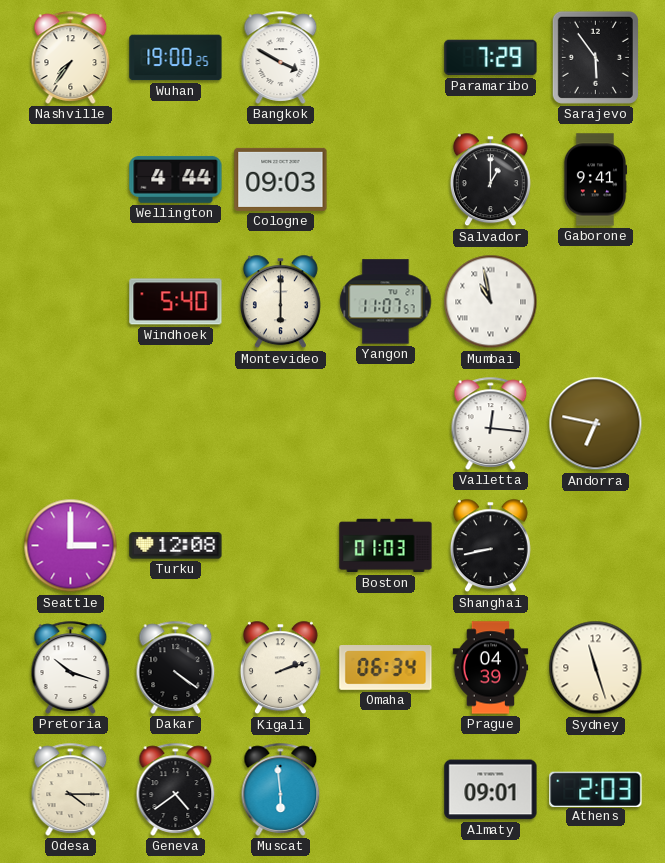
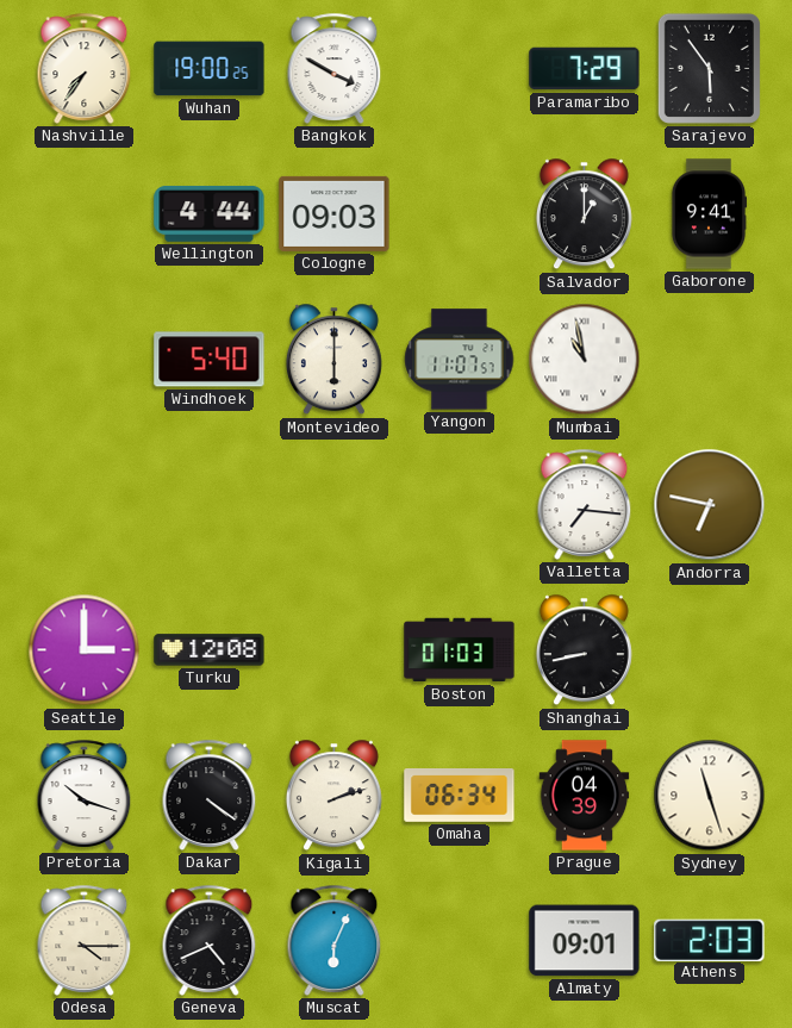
Valletta: 12:16 -> 7:16 (585, 504)
Geneva: 4:39 -> 4:41 (210, 940)
Muscat: 5:59 -> 6:04 (335, 940)
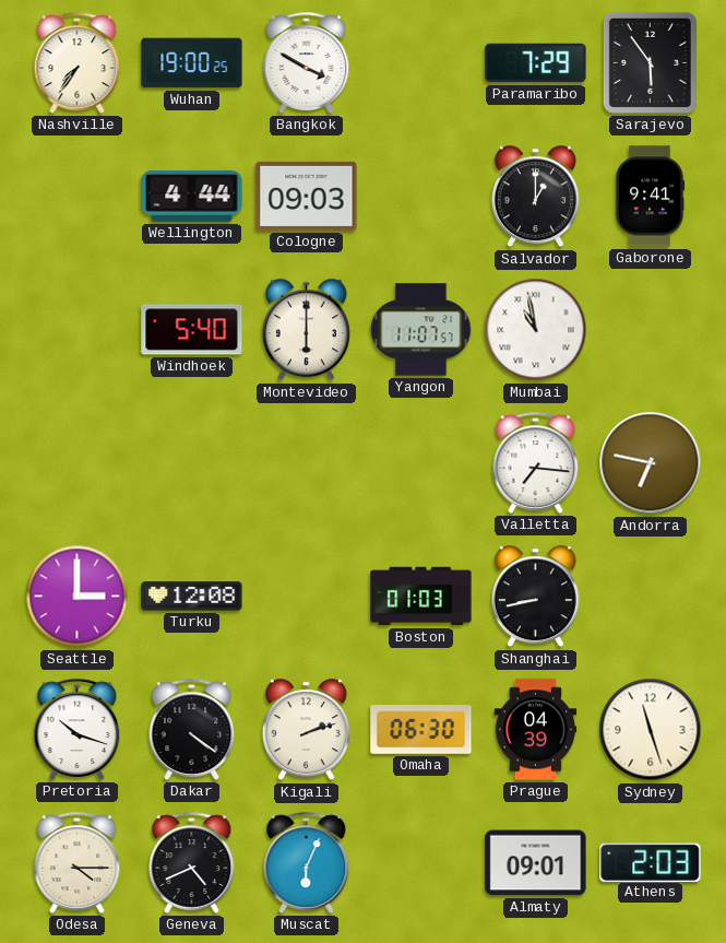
Omaha: 06:34 -> 06:30 (421, 730)
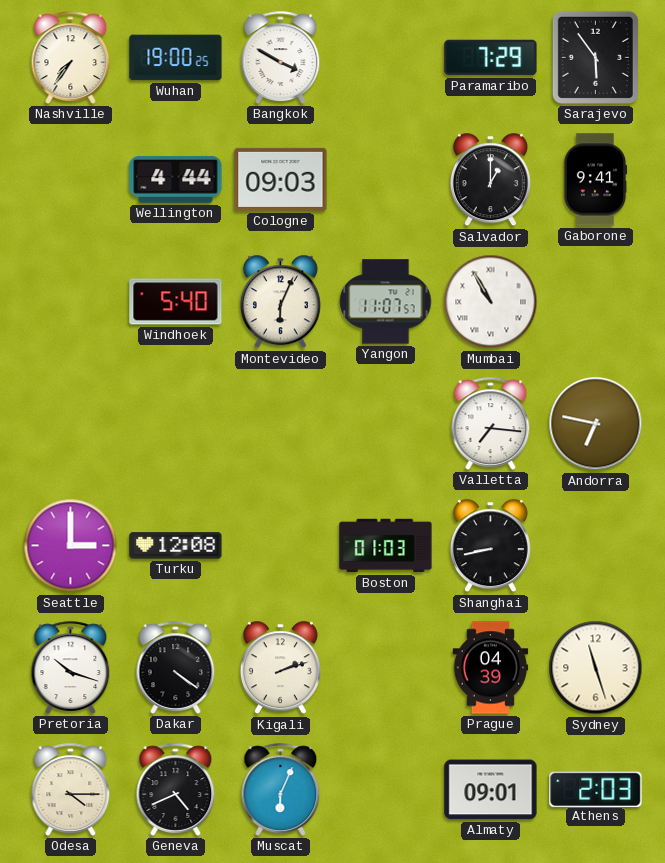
Montevideo: 6:00 -> 6:04 (280, 302)
Mumbai: 10:58 -> 10:55 (491, 302)
Omaha: 06:30 -> none (421, 730)
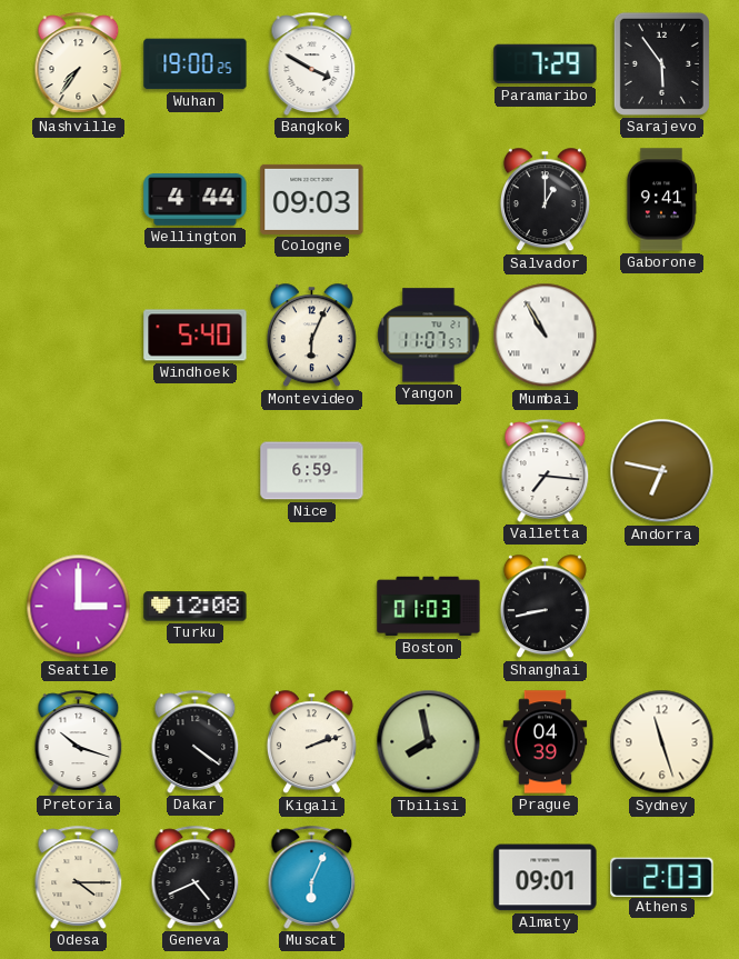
Nice: none -> 6:59 (312, 471)
Tbilisi: none -> 7:58 (429, 742)
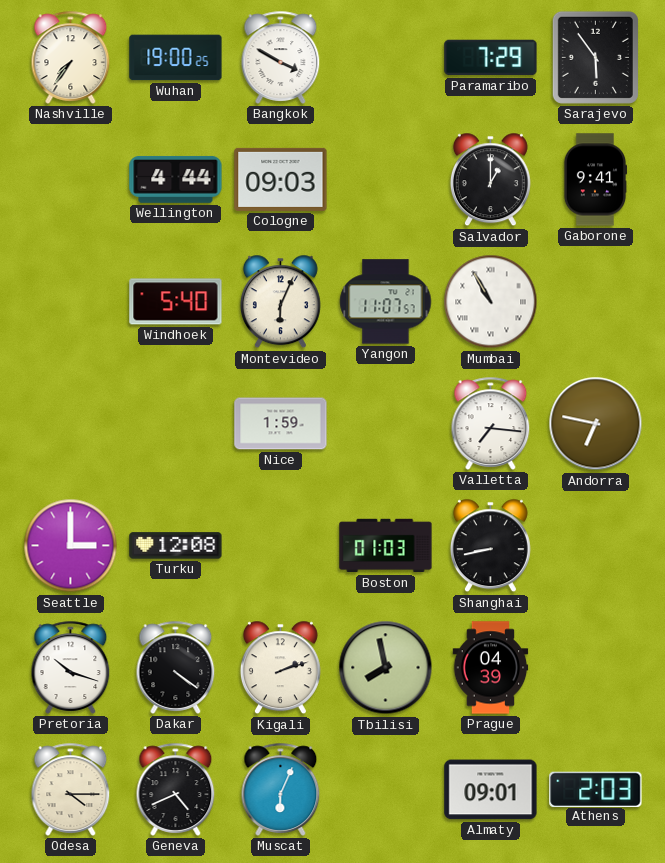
Nice: 6:59 -> 1:59 (281, 424)
Sydney: 11:27 -> none (662, 742)
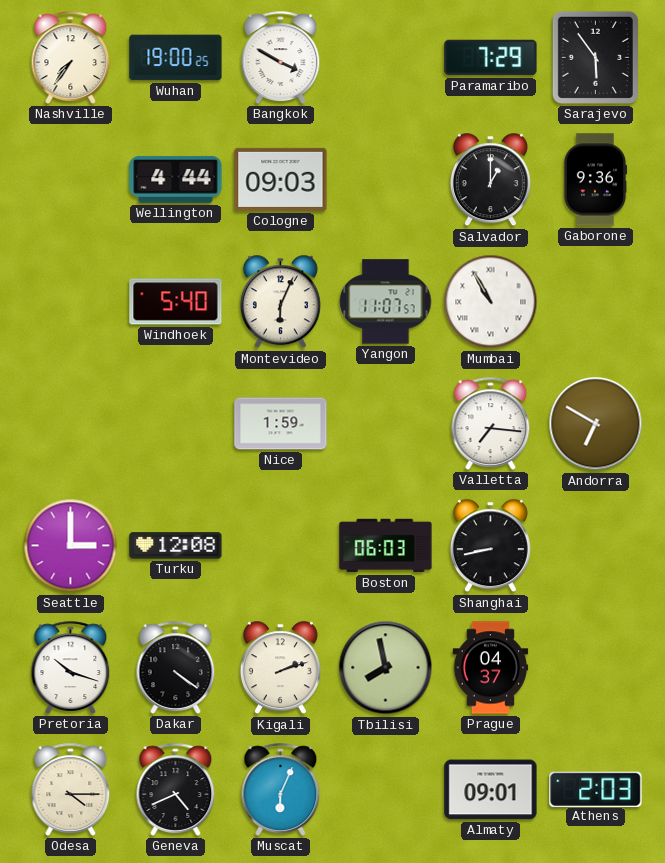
Gaborone: 9:41 -> 9:36 (595, 180)
Andorra: 6:47 -> 6:50 (596, 424)
Boston: 01:03 -> 06:03 (386, 546)
Prague: 04:39 -> 04:37 (491, 668)
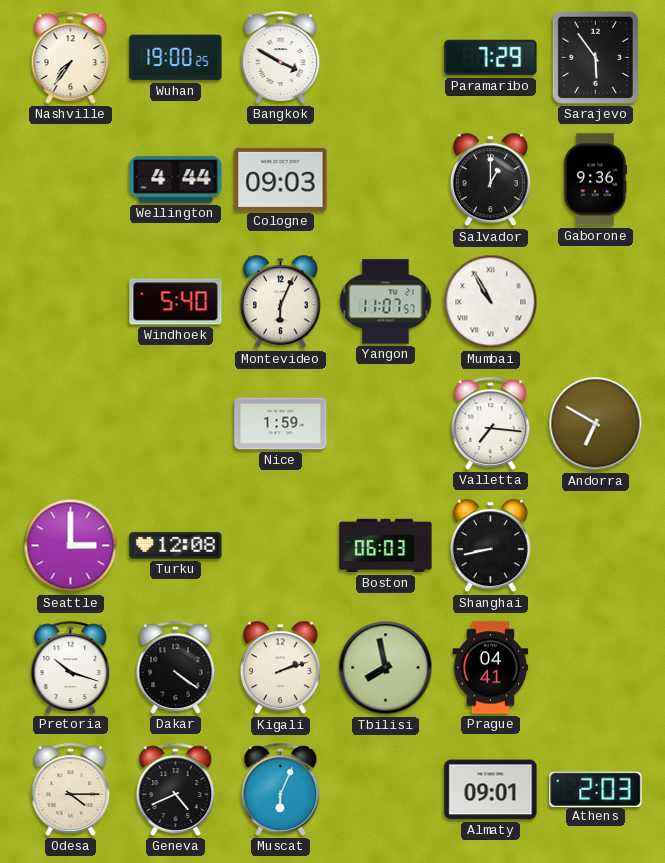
Prague: 04:37 -> 04:41 (491, 668)
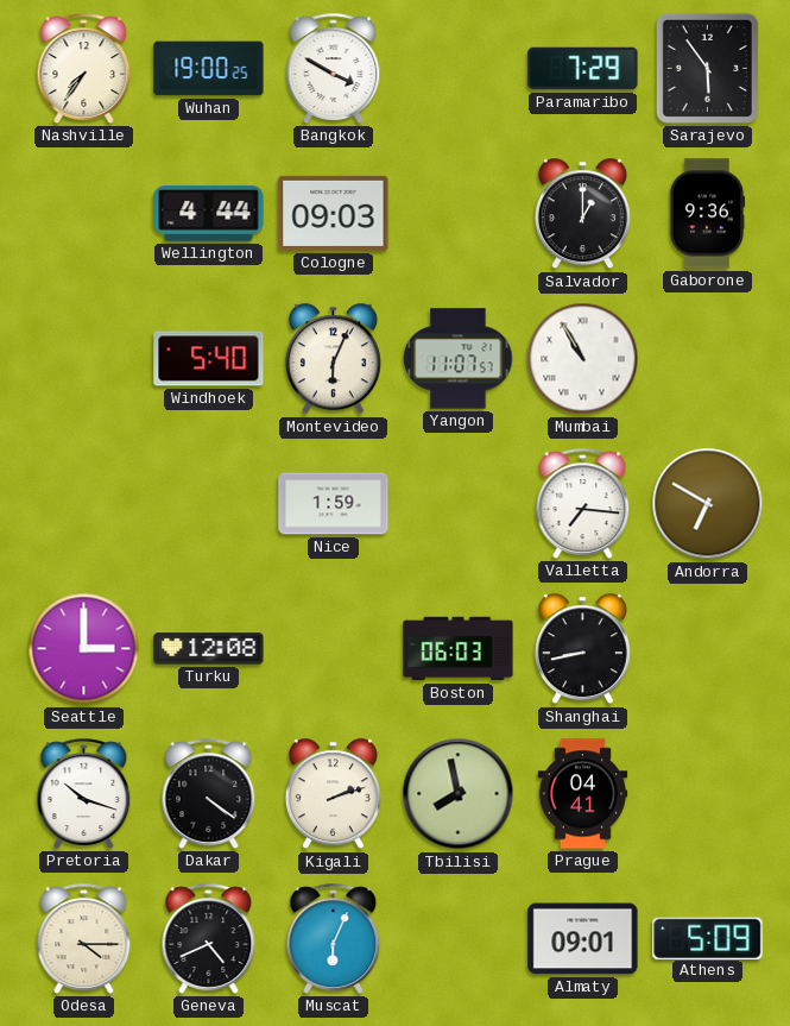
Athens: 2:03 -> 5:09 (708, 938)
